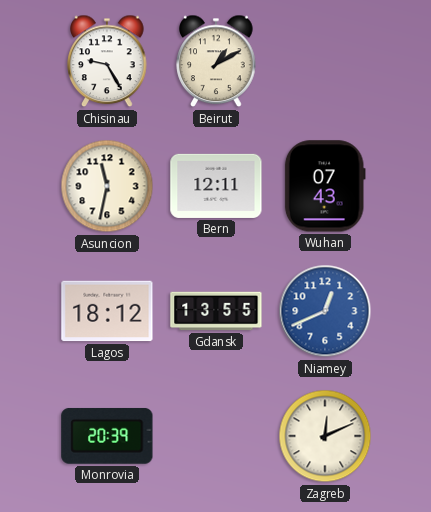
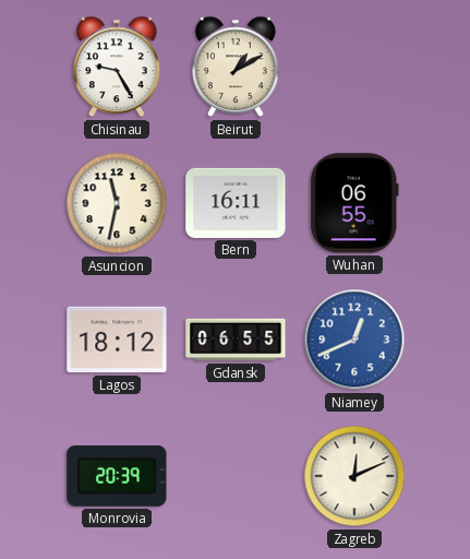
Bern: 12:11 -> 16:11 (236, 203)
Wuhan: 07:43 -> 06:55 (354, 203)
Gdansk: 13:55 -> 06:55 (236, 340)
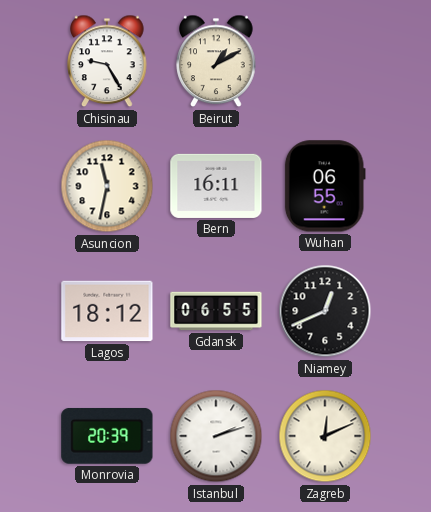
Niamey dial: blue -> black (325, 311)
Istanbul: none -> 2:12 (216, 436)
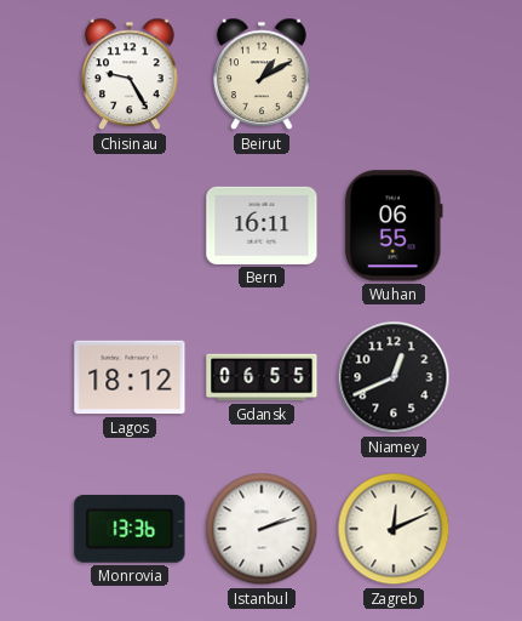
Asuncion: 11:32 -> none (107, 186)
Monrovia: 20:39 -> 13:36 (130, 529)
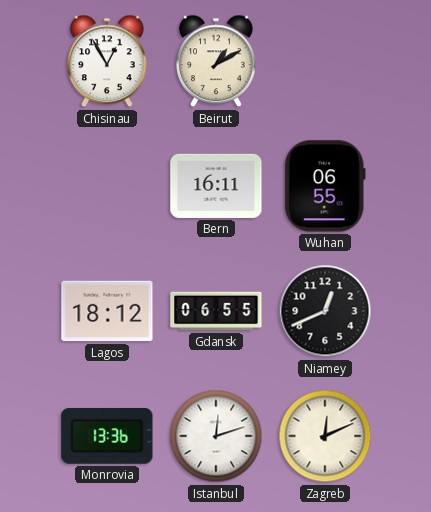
Chisinau: 9:25 -> 12:55 (107, 61)
Istanbul: 2:12 -> 12:12 (216, 436)
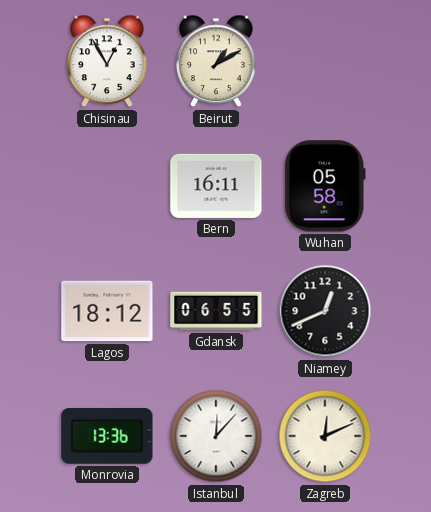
Wuhan: 06:55 -> 05:58 (325, 186)
Istanbul: 12:12 -> 12:07 (216, 436)
